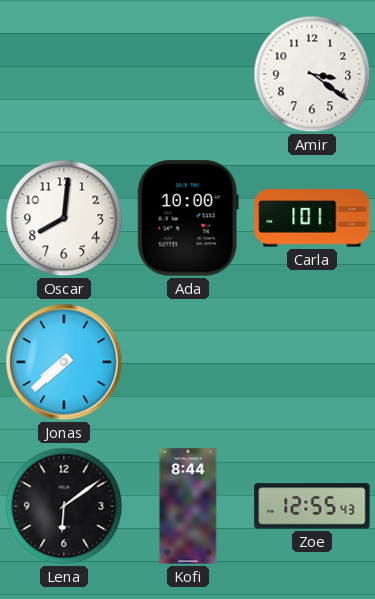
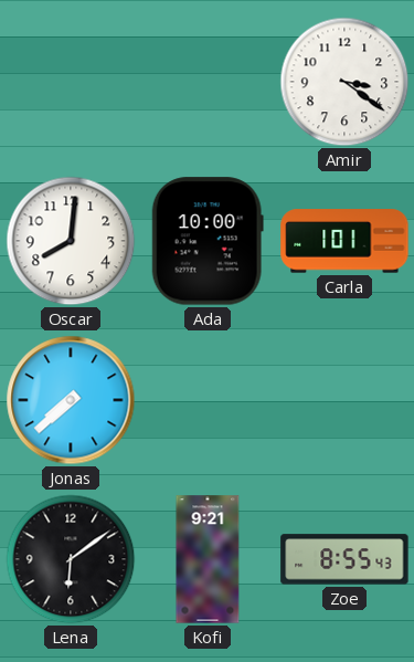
Kofi: 8:44 -> 9:21 (208, 559)
Zoe: 12:55 -> 8:55 (344, 559)
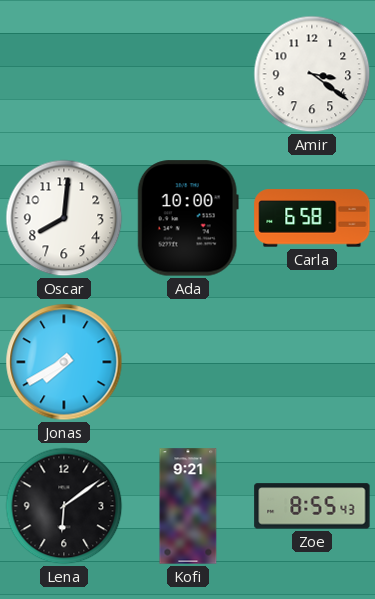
Carla: 1:01 -> 6:58 (312, 218)
Jonas: 7:38 -> 7:40 (64, 362)
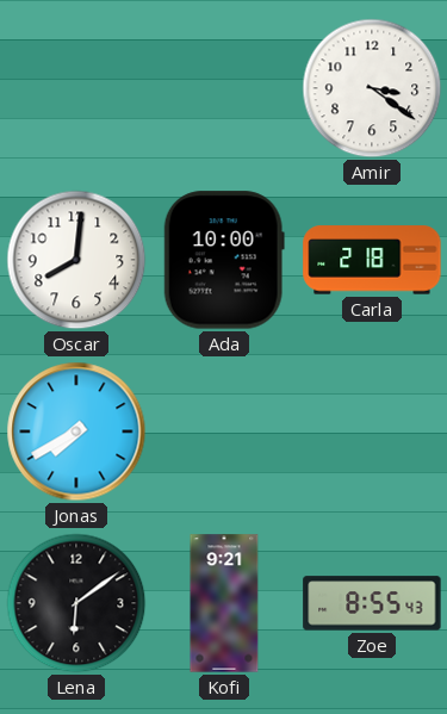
Carla: 6:58 -> 2:18 (372, 260)
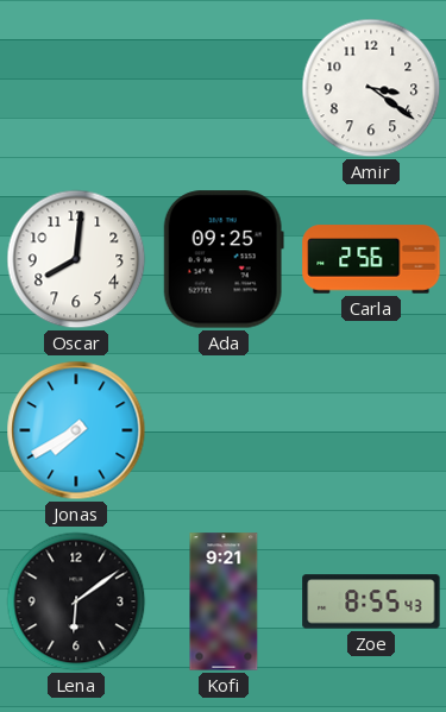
Ada: 10:00 -> 09:25 (224, 259)
Carla: 2:18 -> 2:56 (371, 259)
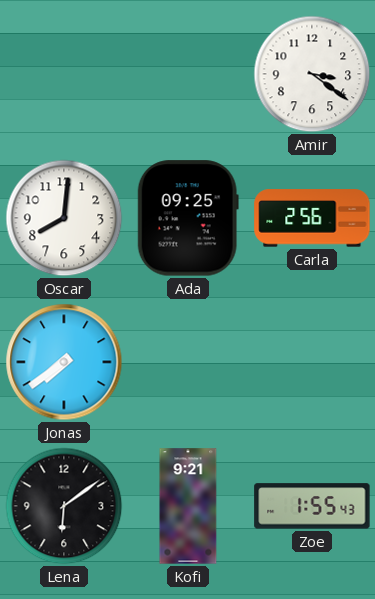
Jonas: 7:40 -> 7:39 (64, 362)
Zoe: 8:55 -> 1:55 (312, 506)
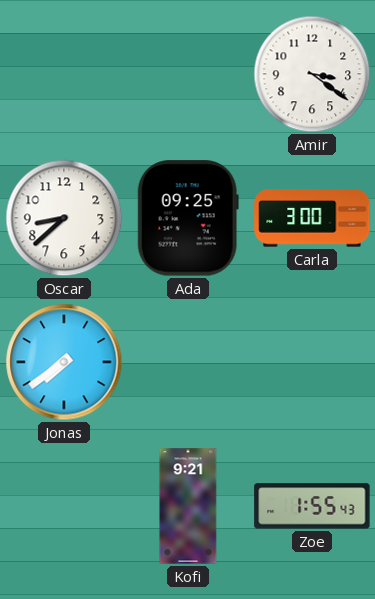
Oscar: 8:01 -> 8:38 (64, 218)
Carla: 2:56 -> 3:00 (312, 218)
Lena: 6:09 -> none (64, 506)
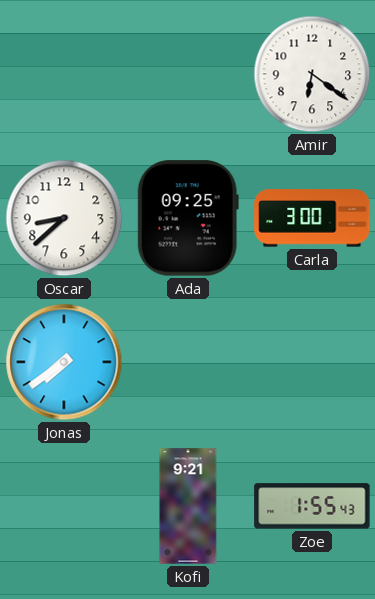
Amir: 3:21 -> 6:21 (312, 74)
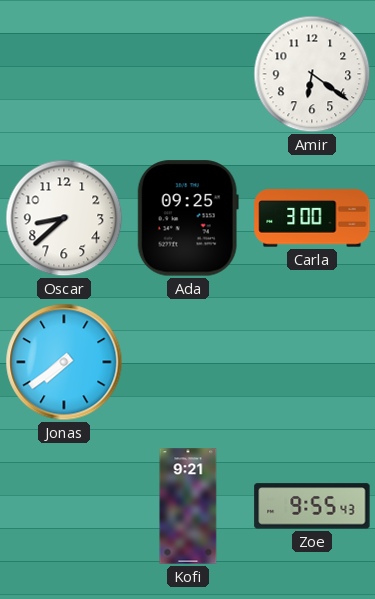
Zoe: 1:55 -> 9:55 (312, 506)
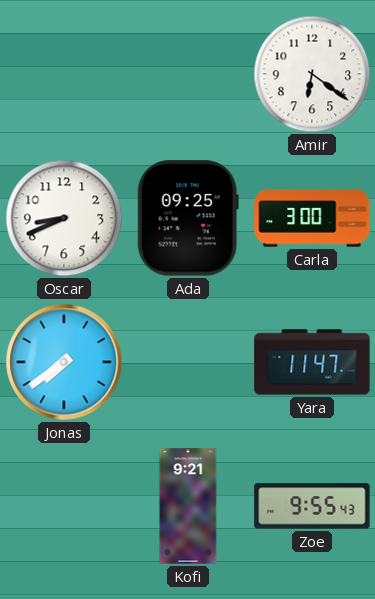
Oscar: 8:38 -> 8:41 (64, 218)
Yara: none -> 11:47 (312, 362)
